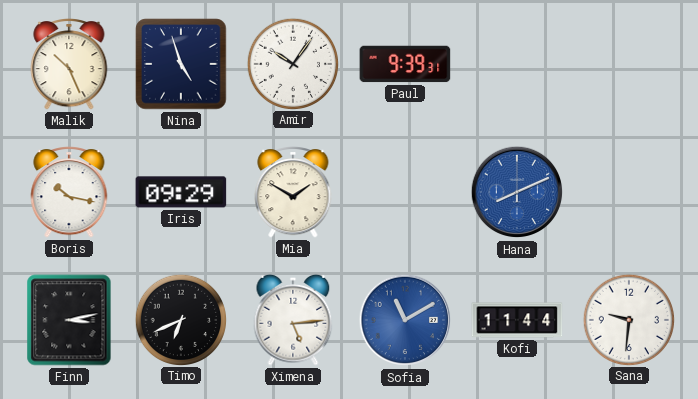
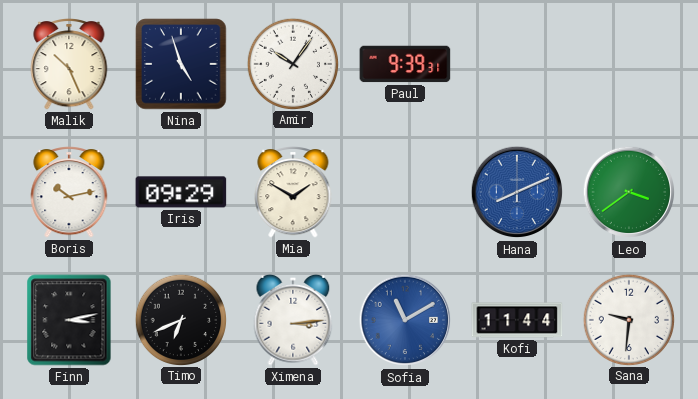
Boris: 10:17 -> 10:13 (69, 193)
Leo: none -> 3:39 (629, 192)
Ximena: 5:14 -> 3:14 (293, 320)
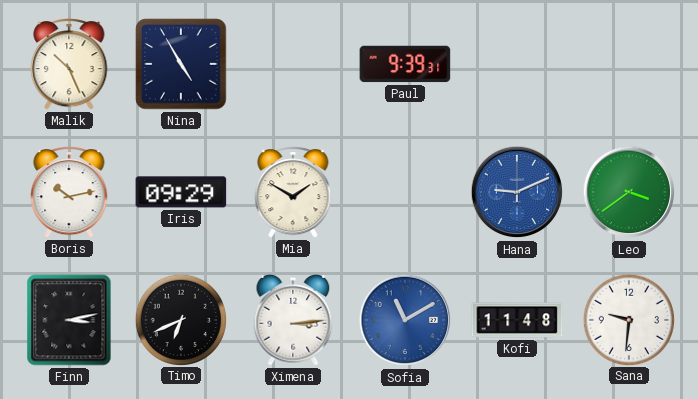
Nina: 4:57 -> 4:55 (181, 64)
Amir: 10:06 -> none (292, 63)
Hana: 8:11 -> 9:11 (517, 192)
Kofi: 11:44 -> 11:48 (517, 320)
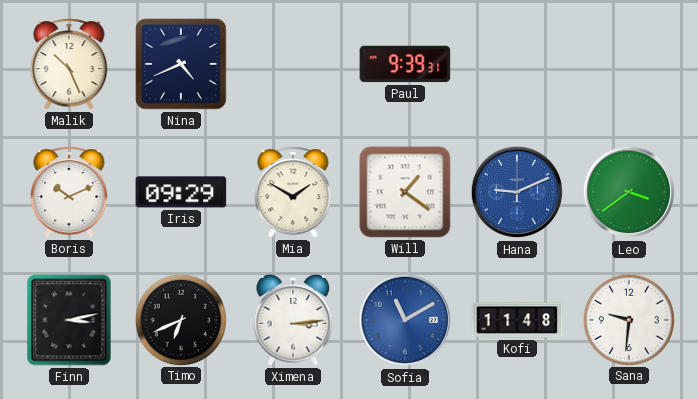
Nina: 4:55 -> 4:41 (181, 64)
Boris: 10:13 -> 10:11 (69, 193)
Will: none -> 1:21 (405, 192)
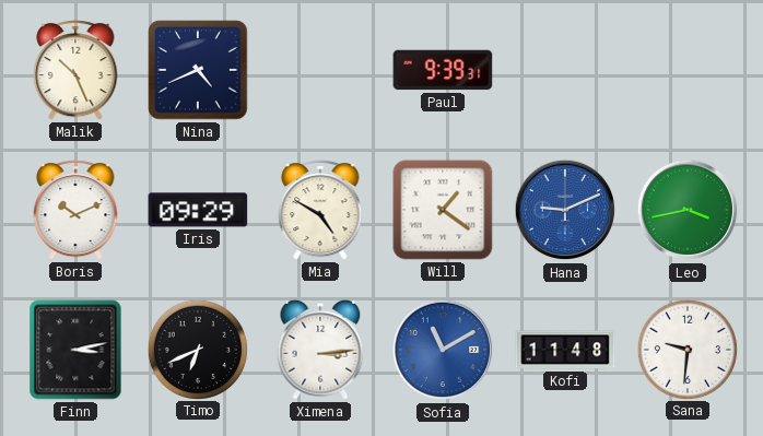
Mia: 1:50 -> 4:50 (320, 211)
Leo: 3:39 -> 3:43 (688, 210)
